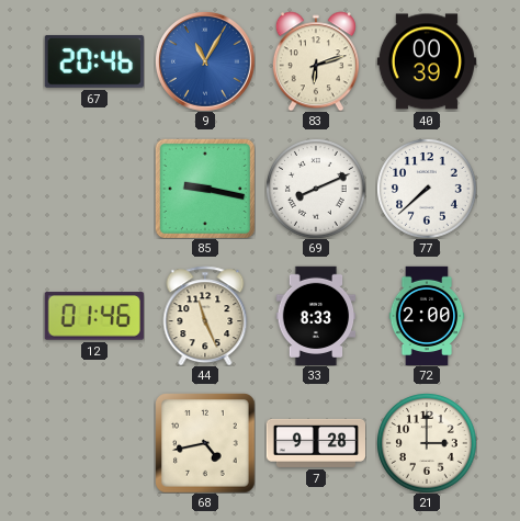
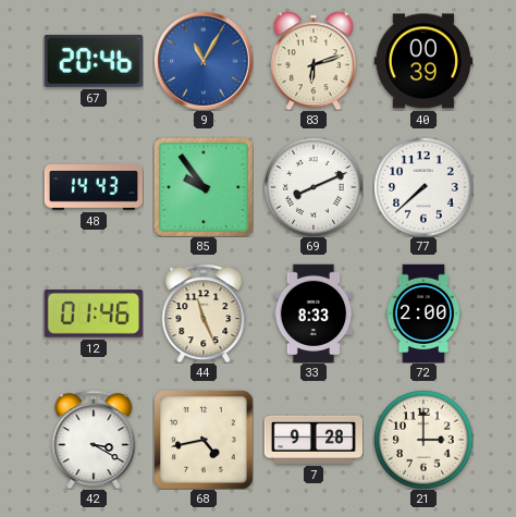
48: none -> 14:43 (93, 187)
85: 9:17 -> 9:54 (204, 187)
42: none -> 3:20 (94, 440)
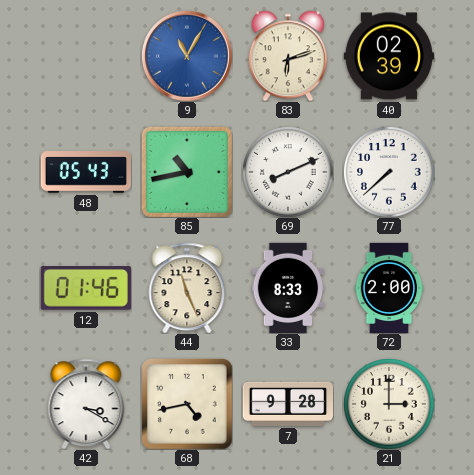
67: 20:46 -> none (94, 61)
40: 00:39 -> 02:39 (388, 56)
48: 14:43 -> 05:43 (85, 172)
85: 9:54 -> 10:43 (187, 172)
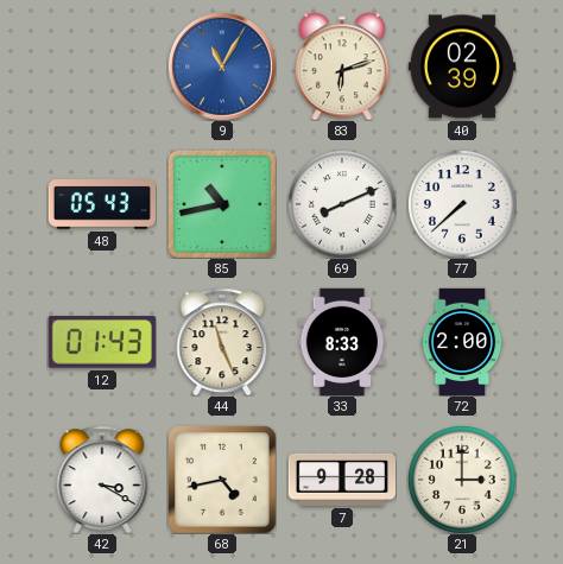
12: 01:46 -> 01:43 (102, 342)
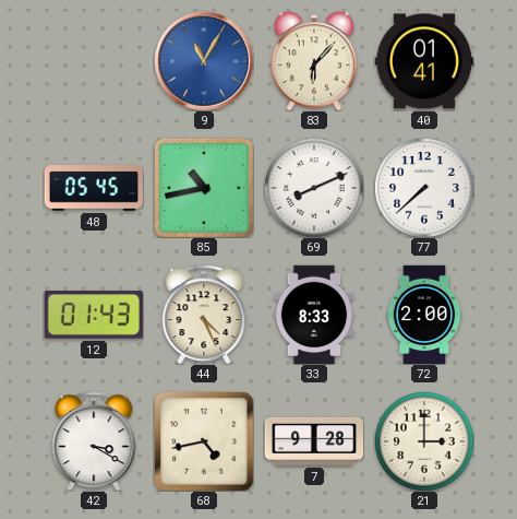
83: 6:12 -> 6:07 (314, 61)
40: 02:39 -> 01:41 (423, 61)
48: 05:43 -> 05:45 (93, 188)
44: 11:26 -> 4:26 (204, 315)
